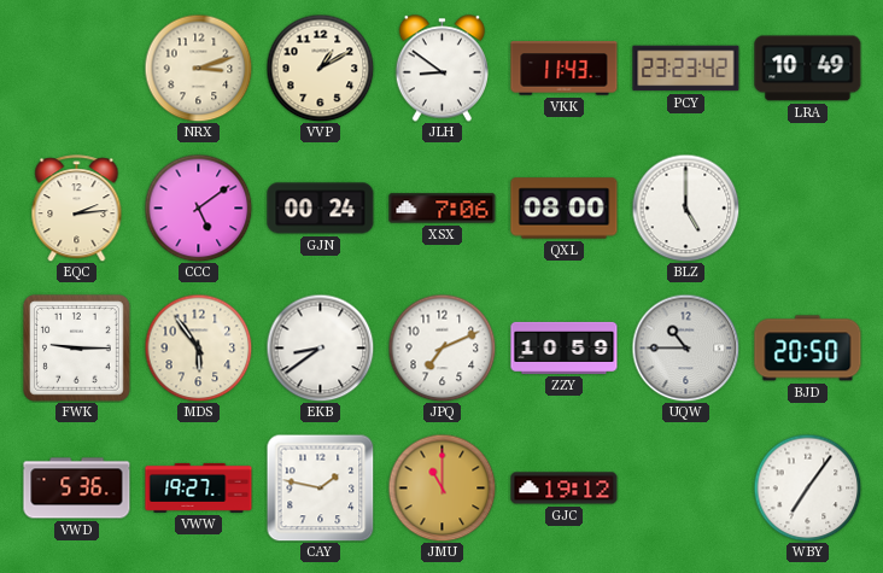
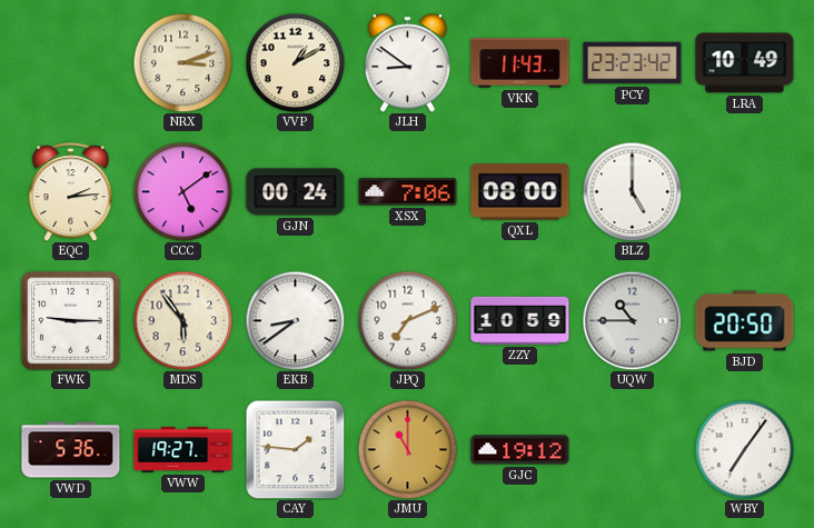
CAY: 1:47 -> 1:46 (295, 449)
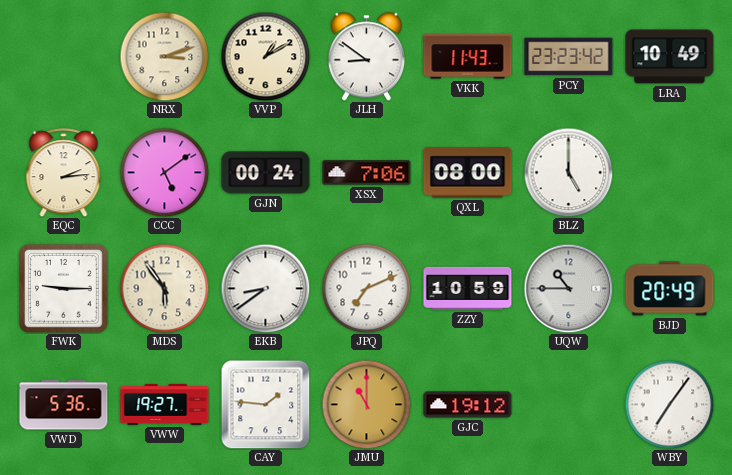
BJD: 20:50 -> 20:49 (670, 289)
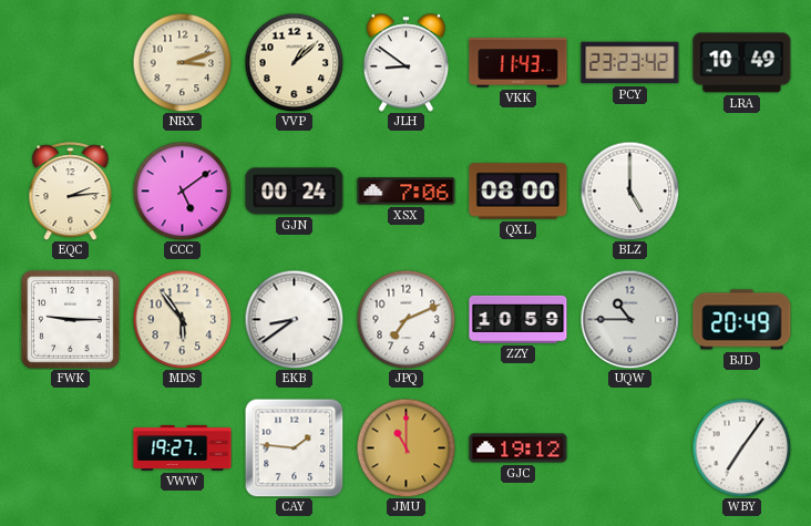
VVP: 1:10 -> 1:08 (294, 62)
VWD: 5:36 -> none (64, 405)
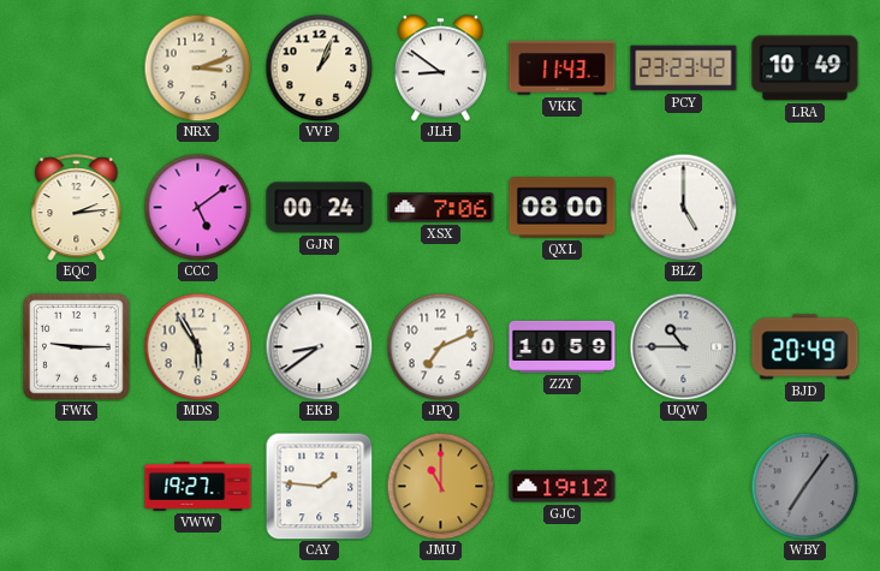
VVP: 1:08 -> 1:04 (319, 67)
MDS: 5:54 -> 5:55 (197, 346)
WBY dial: white -> grey (804, 486)
